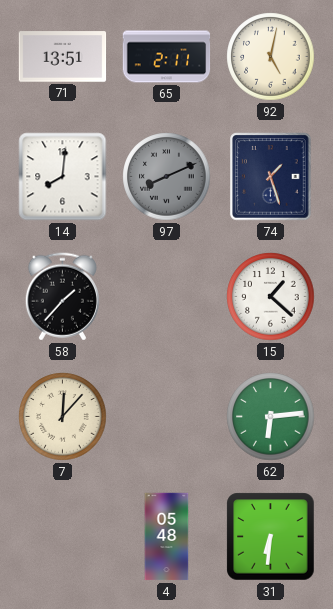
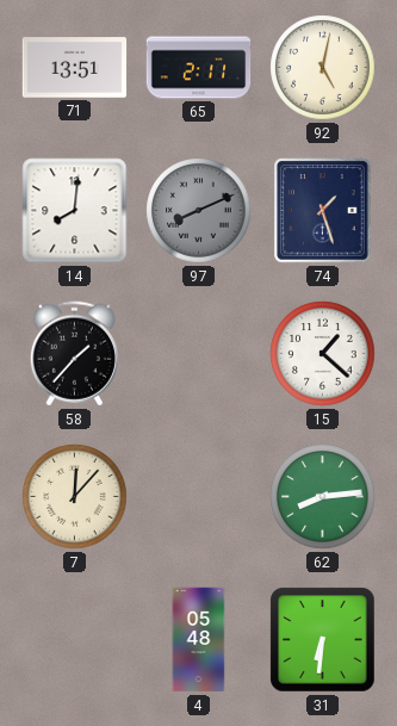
62: 6:14 -> 8:14 (323, 497)
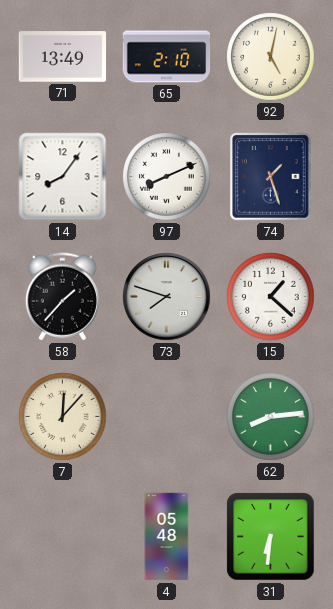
71: 13:51 -> 13:49 (63, 57)
65: 2:11 -> 2:10 (167, 57)
14: 8:01 -> 8:06 (63, 177)
97 dial: grey -> white (167, 177)
73: none -> 7:48 (167, 297)
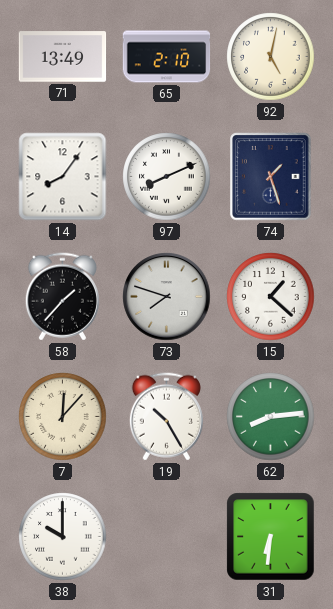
19: none -> 10:25 (166, 417)
38: none -> 10:00 (63, 537)
4: 05:48 -> none (167, 537)
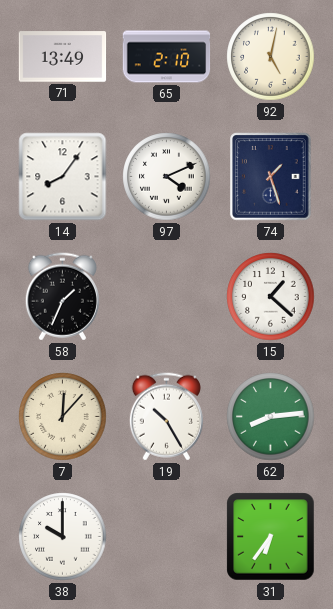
97: 8:11 -> 4:11 (167, 177)
58: 1:37 -> 1:34 (62, 297)
73: 7:48 -> none (167, 297)
31: 6:31 -> 6:36 (271, 537)
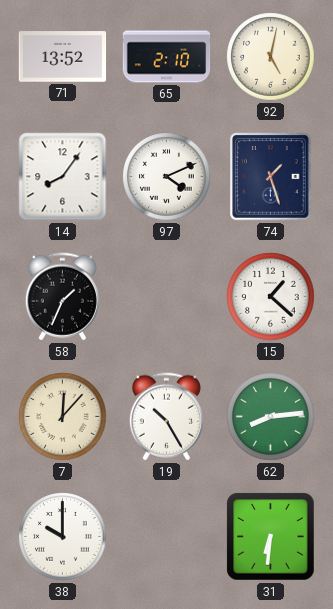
71: 13:49 -> 13:52 (63, 57)
31: 6:36 -> 6:31 (271, 537)
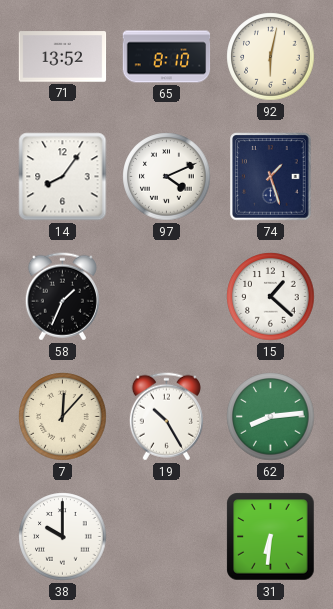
65: 2:10 -> 8:10 (167, 57)
92: 5:02 -> 6:02 (271, 57)
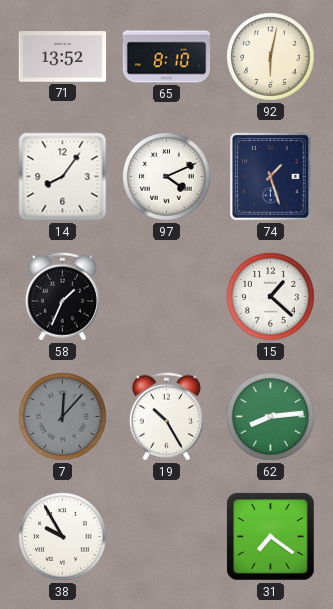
7 dial: cream -> grey (63, 417)
38: 10:00 -> 9:55 (63, 537)
31: 6:31 -> 7:21 (271, 537)
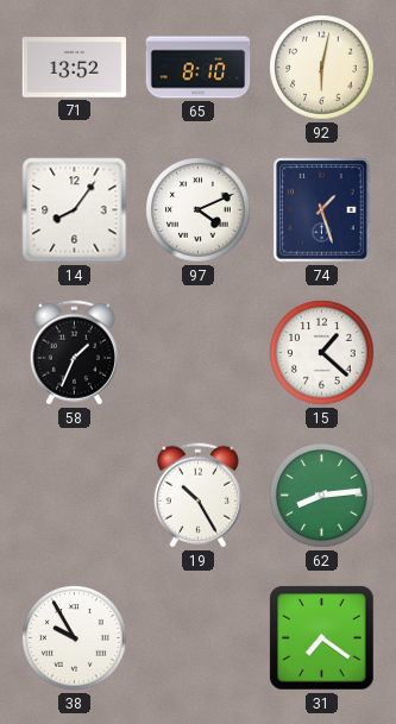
7: 12:07 -> none (63, 417)
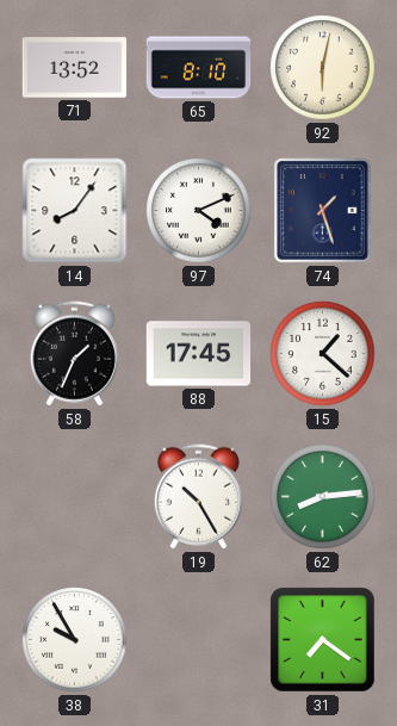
88: none -> 17:45 (199, 354)
